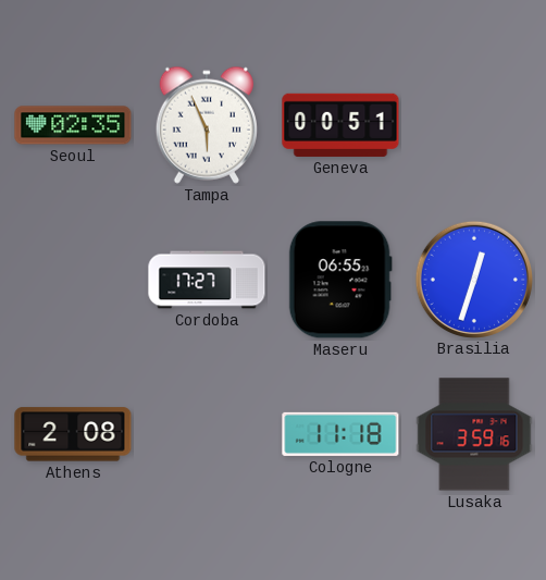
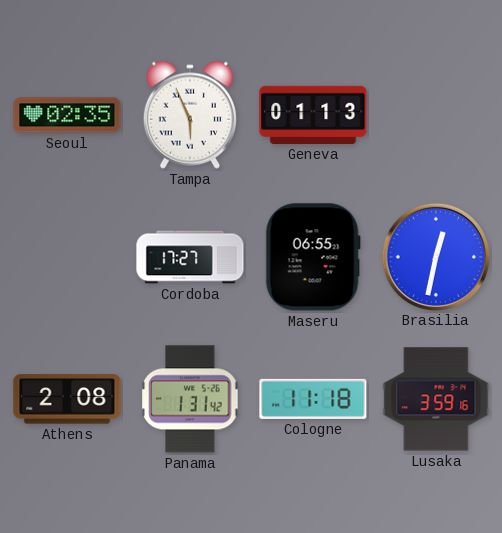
Geneva: 00:51 -> 01:13 (313, 115)
Brasilia: 12:33 -> 12:32 (435, 256)
Panama: none -> 1:31 (190, 399)
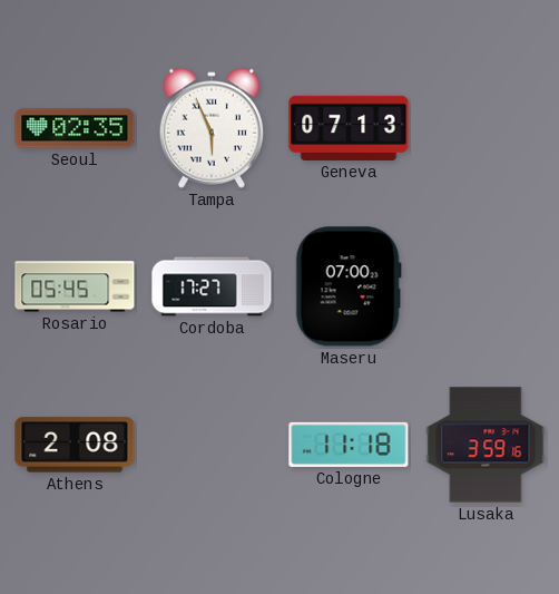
Geneva: 01:13 -> 07:13 (349, 128)
Rosario: none -> 05:45 (75, 286)
Maseru: 06:55 -> 07:00 (349, 286)
Brasilia: 12:32 -> none (435, 256)
Panama: 1:31 -> none (190, 399)
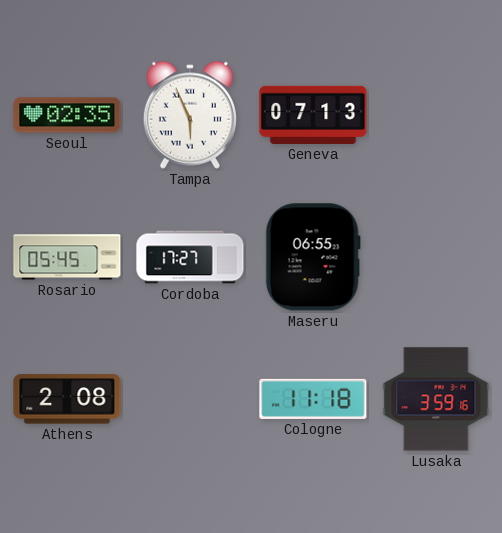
Maseru: 07:00 -> 06:55 (313, 257)
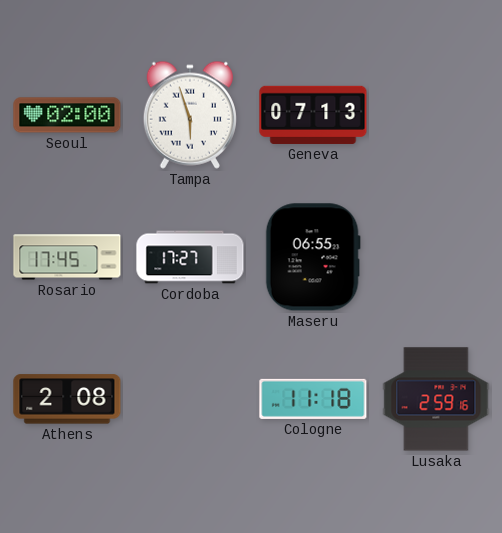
Seoul: 02:35 -> 02:00 (67, 115)
Tampa: 5:56 -> 5:57 (190, 115)
Rosario: 05:45 -> 17:45 (67, 257)
Lusaka: 3:59 -> 2:59 (436, 399)
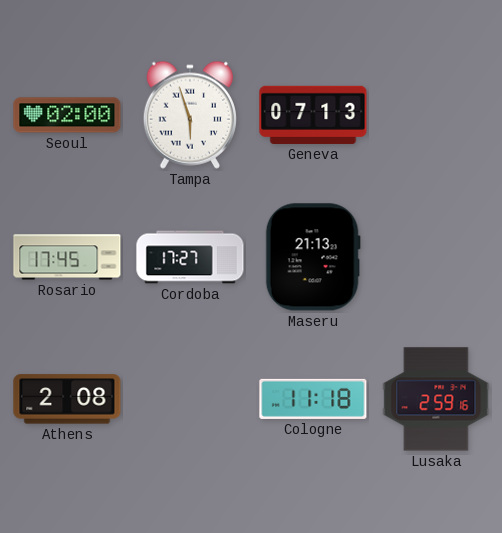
Maseru: 06:55 -> 21:13 (313, 257)
